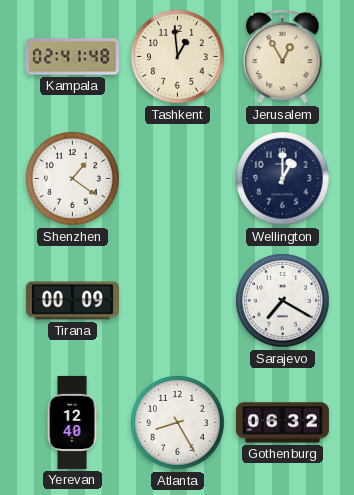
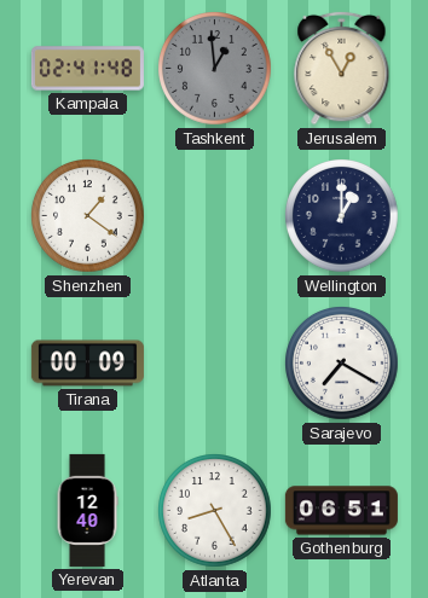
Tashkent dial: cream -> grey (215, 69)
Gothenburg: 06:32 -> 06:51 (341, 511)
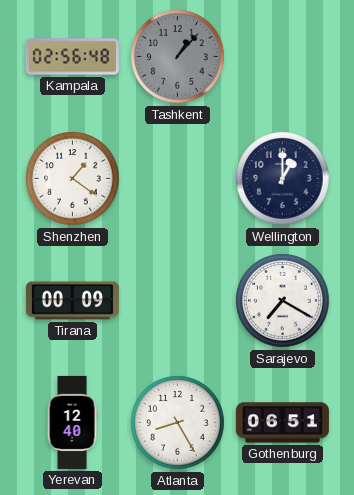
Kampala: 02:41 -> 02:56 (72, 57)
Tashkent: 12:59 -> 1:07 (178, 57)
Jerusalem: 12:55 -> none (342, 68)
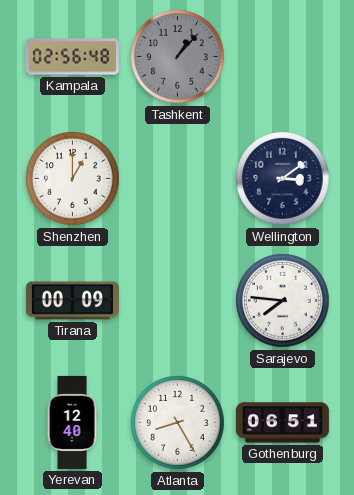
Shenzhen: 1:21 -> 1:00 (73, 179)
Wellington: 1:00 -> 3:09 (283, 179)
Sarajevo: 7:20 -> 7:46 (283, 301)
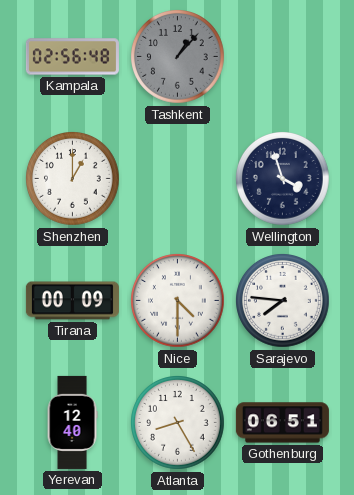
Wellington: 3:09 -> 3:57 (283, 179)
Nice: none -> 4:30 (178, 301)
